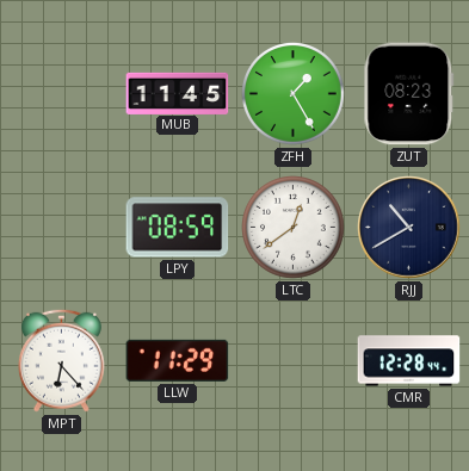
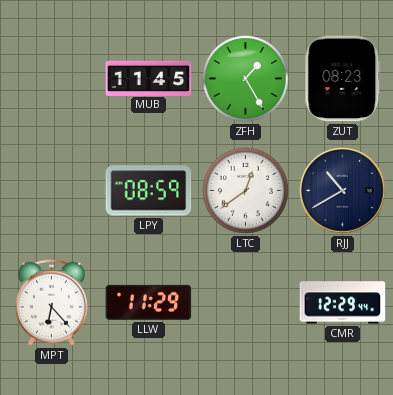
CMR: 12:28 -> 12:29 (343, 303)
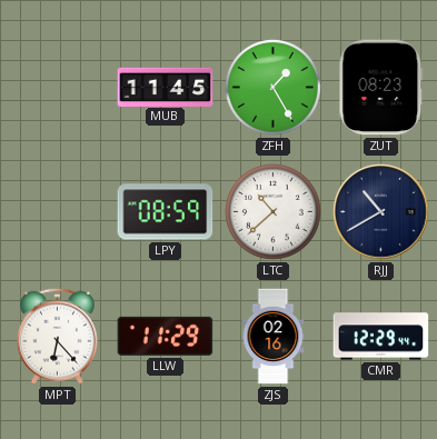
LTC: 12:39 -> 10:38 (274, 212)
ZJS: none -> 02:16 (274, 337)
